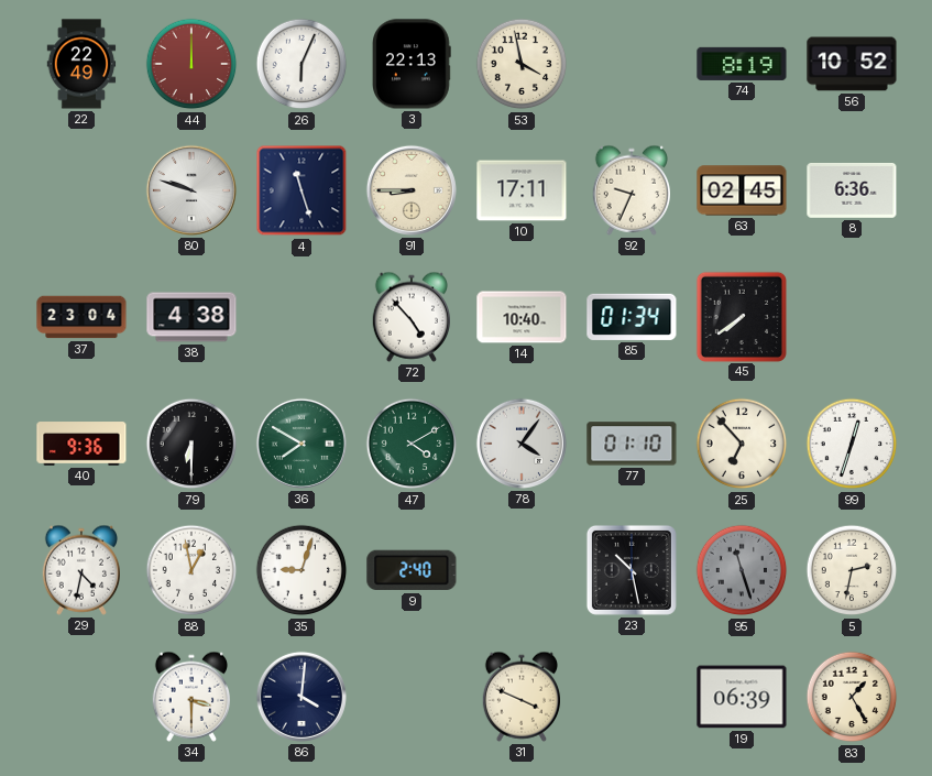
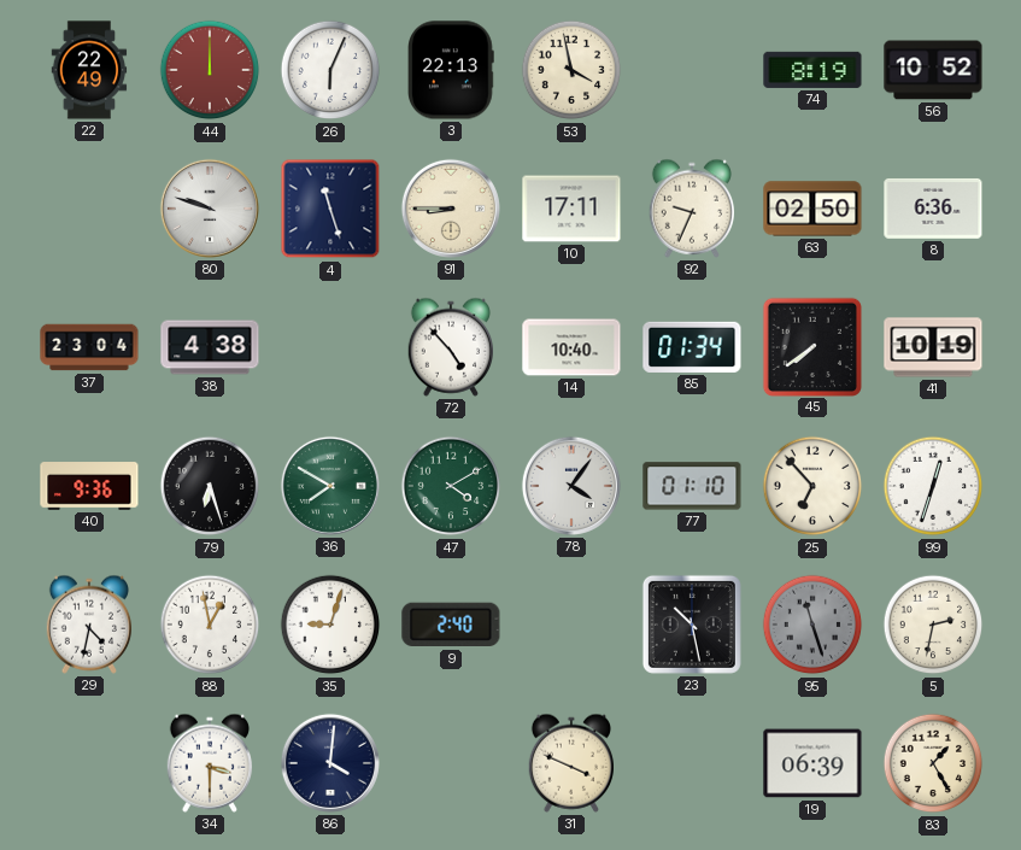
63: 02:45 -> 02:50 (812, 209)
41: none -> 10:19 (933, 347)
79: 6:30 -> 6:27 (210, 486)
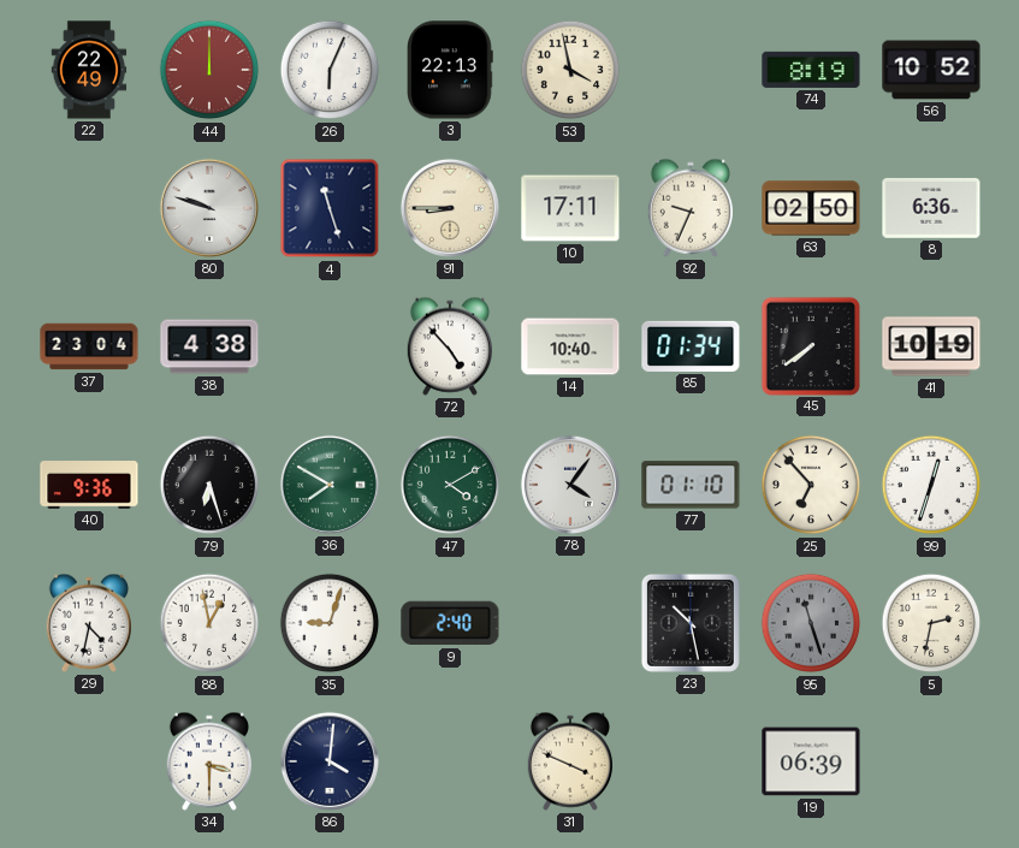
83: 1:25 -> none (933, 763)
